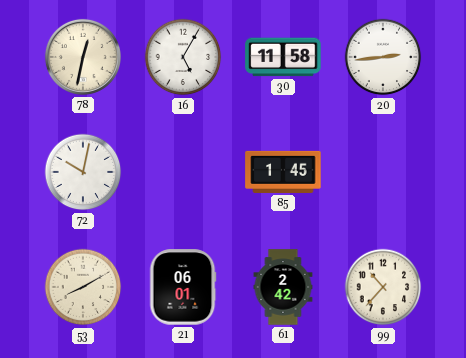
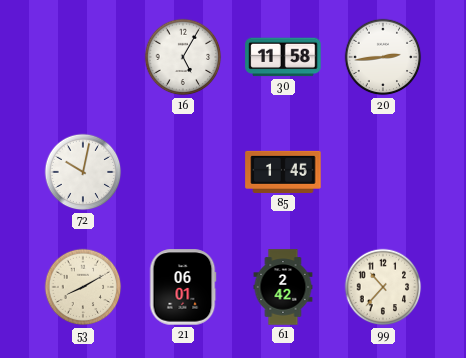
78: 12:32 -> none (83, 57)
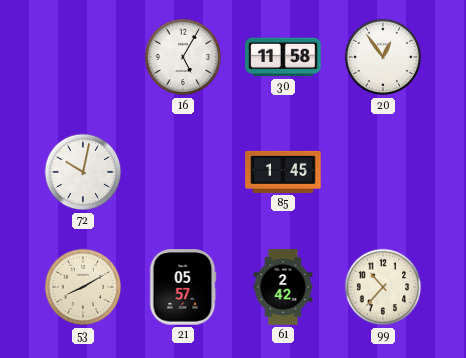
20: 2:44 -> 12:54 (383, 57)
21: 06:01 -> 05:57 (183, 287)
